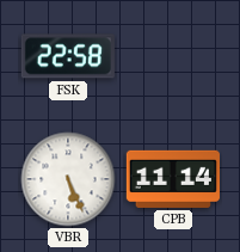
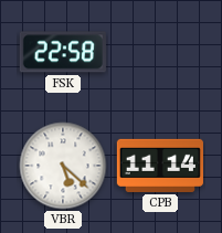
VBR: 5:26 -> 5:22 (63, 166)
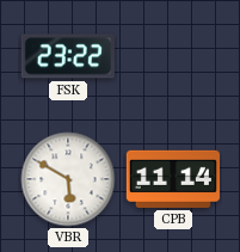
FSK: 22:58 -> 23:22 (68, 56)
VBR: 5:22 -> 5:50 (68, 179)
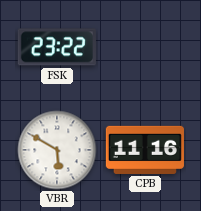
CPB: 11:14 -> 11:16 (144, 150)
